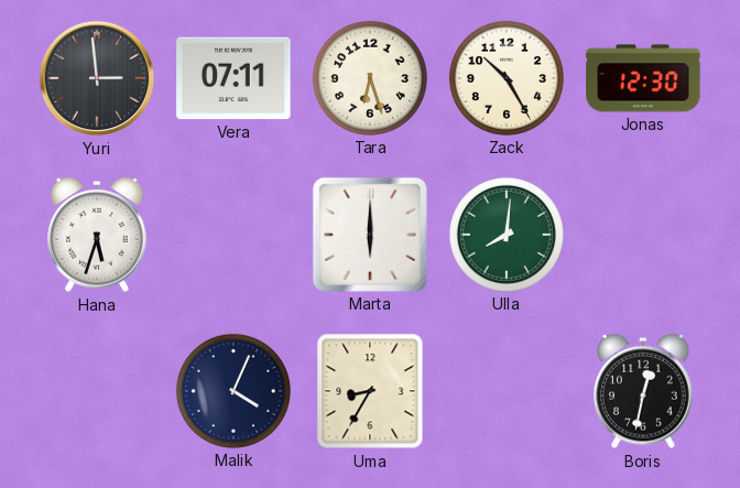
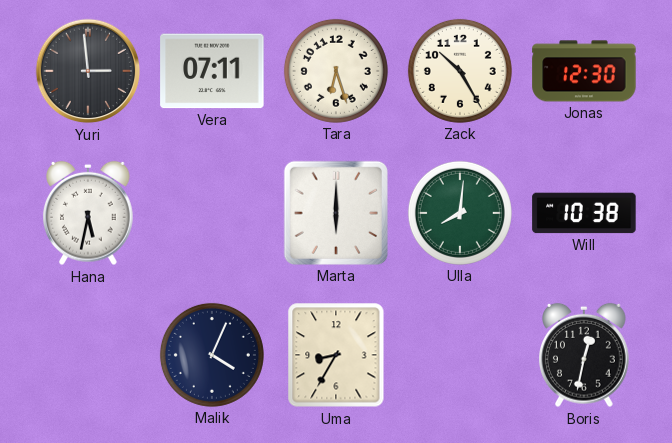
Hana: 5:33 -> 5:32 (89, 213)
Will: none -> 10:38 (584, 213)
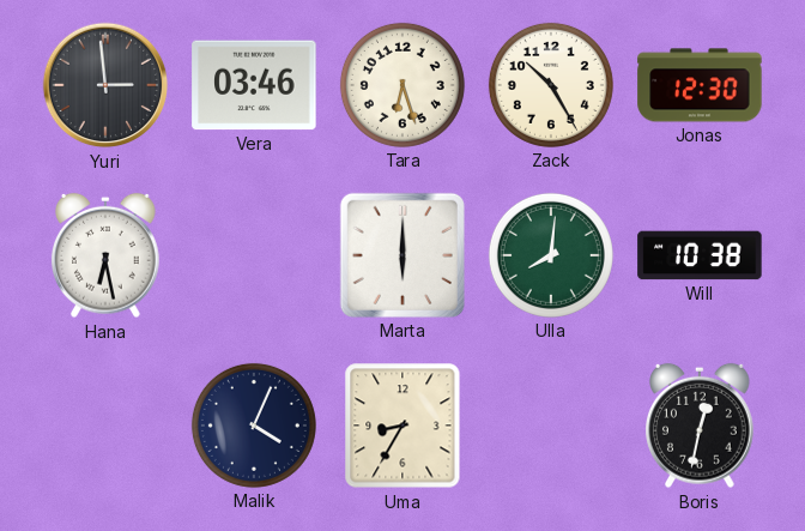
Vera: 07:11 -> 03:46 (254, 85)
Hana: 5:32 -> 6:28 (107, 255)
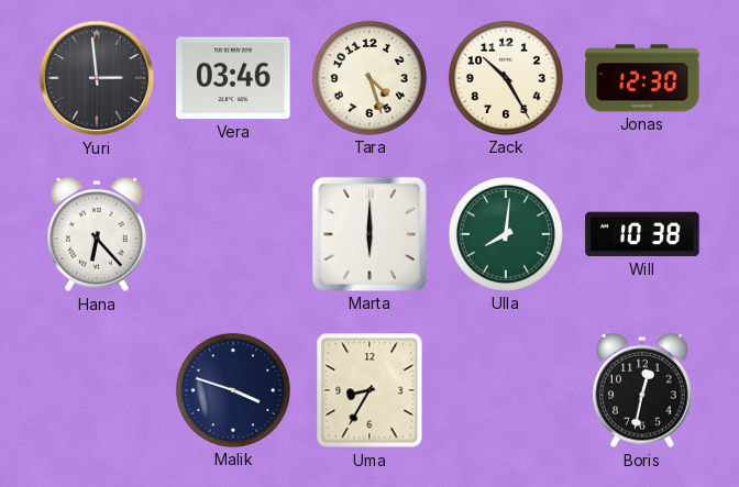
Tara: 6:27 -> 4:27 (369, 78)
Hana: 6:28 -> 6:23 (98, 234)
Malik: 4:04 -> 3:48 (233, 390)
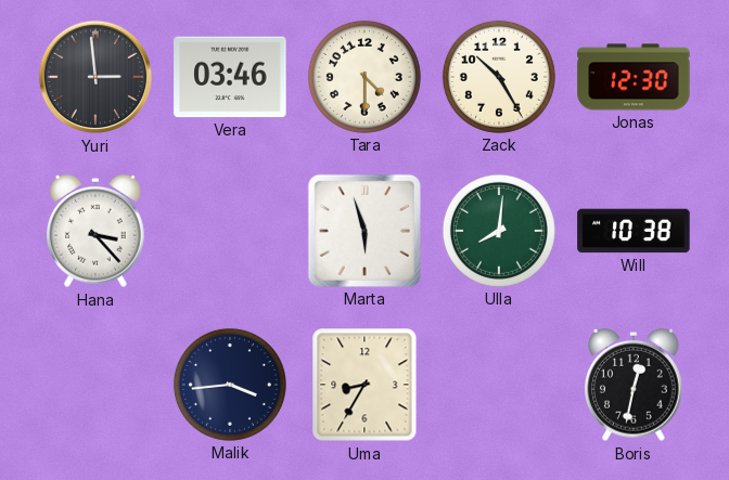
Tara: 4:27 -> 4:30 (364, 77)
Hana: 6:23 -> 3:23 (97, 231)
Marta: 6:00 -> 5:57 (364, 231)
Malik: 3:48 -> 3:44 (230, 385)
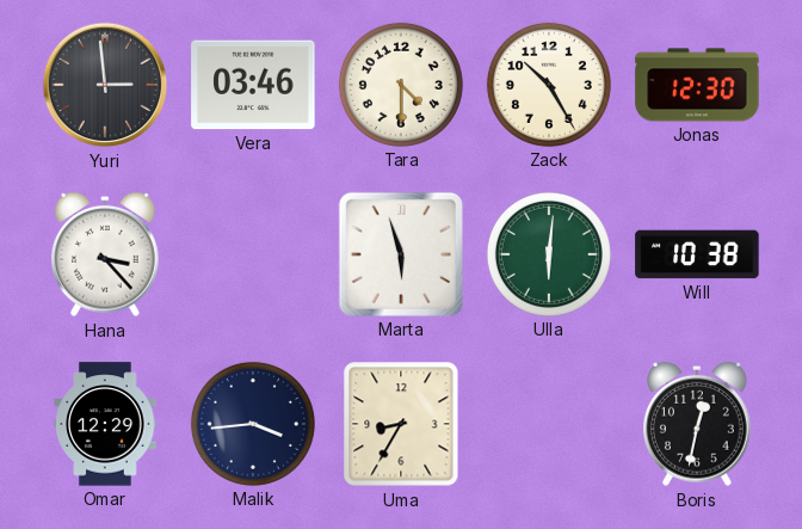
Ulla: 8:01 -> 6:01 (549, 254)
Omar: none -> 12:29 (105, 424)
